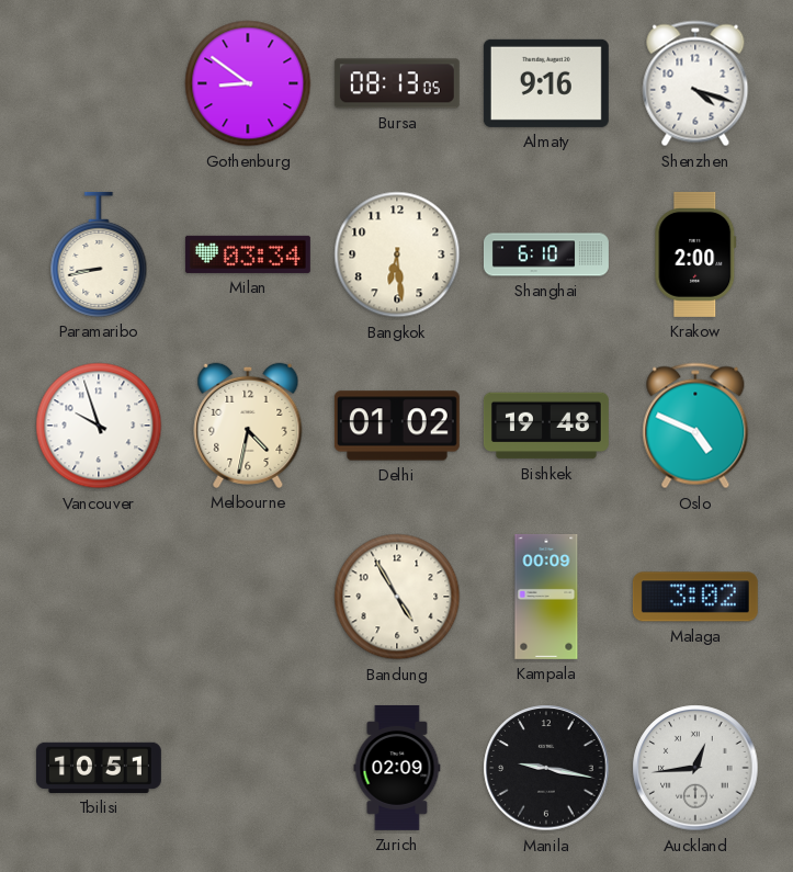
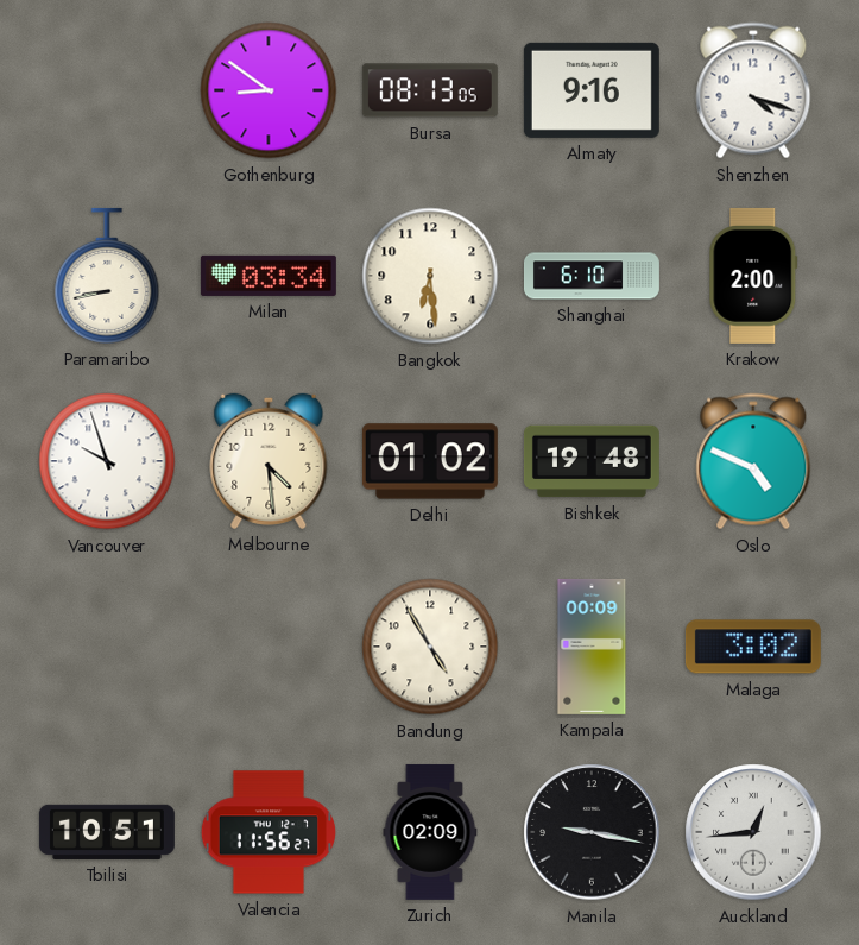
Melbourne: 4:32 -> 4:29 (269, 461)
Valencia: none -> 11:56 (269, 832)
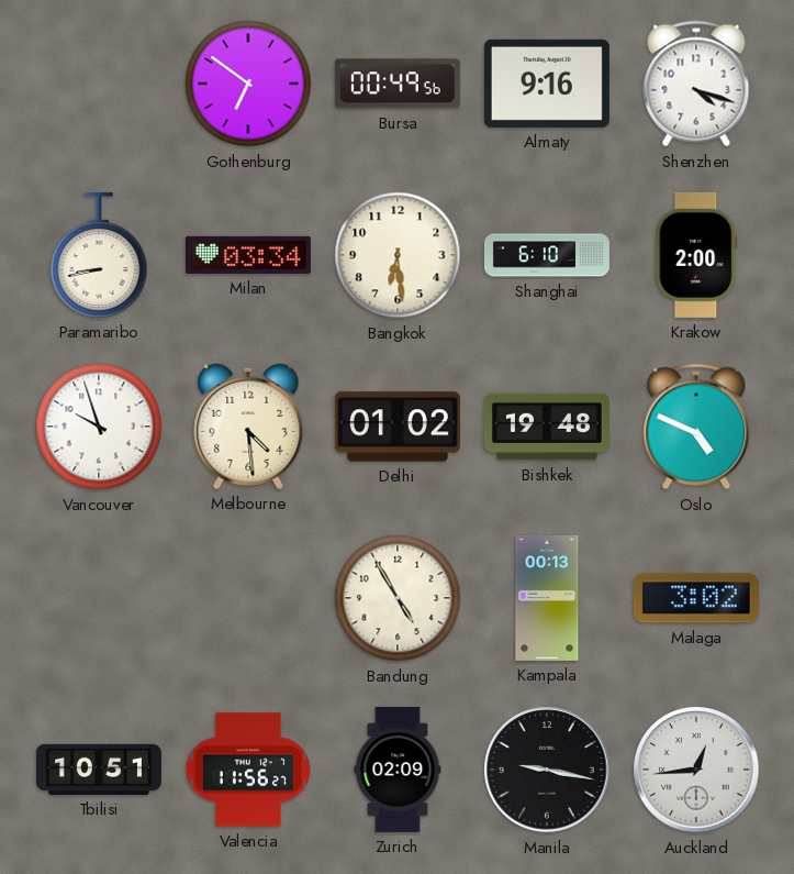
Gothenburg: 8:51 -> 6:51 (248, 84)
Bursa: 08:13 -> 00:49 (398, 84)
Kampala: 00:09 -> 00:13 (547, 598)
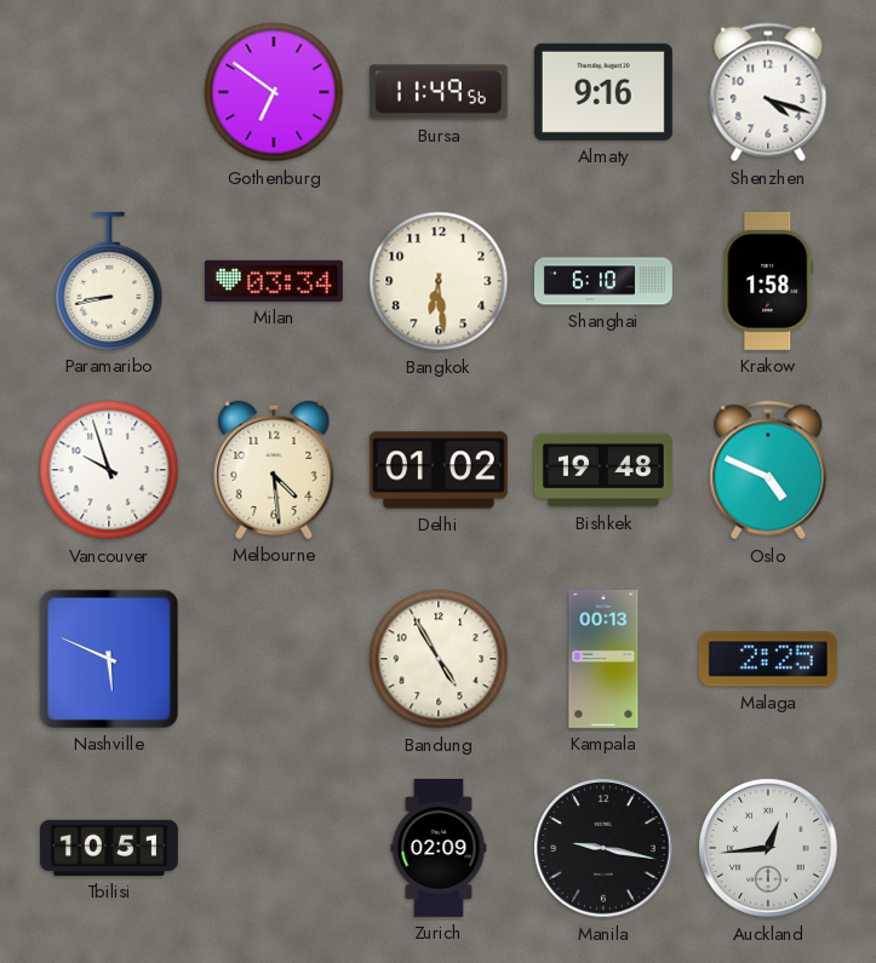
Bursa: 00:49 -> 11:49 (439, 92)
Krakow: 2:00 -> 1:58 (768, 281)
Nashville: none -> 5:49 (109, 659)
Malaga: 3:02 -> 2:25 (768, 659)
Valencia: 11:56 -> none (248, 770)
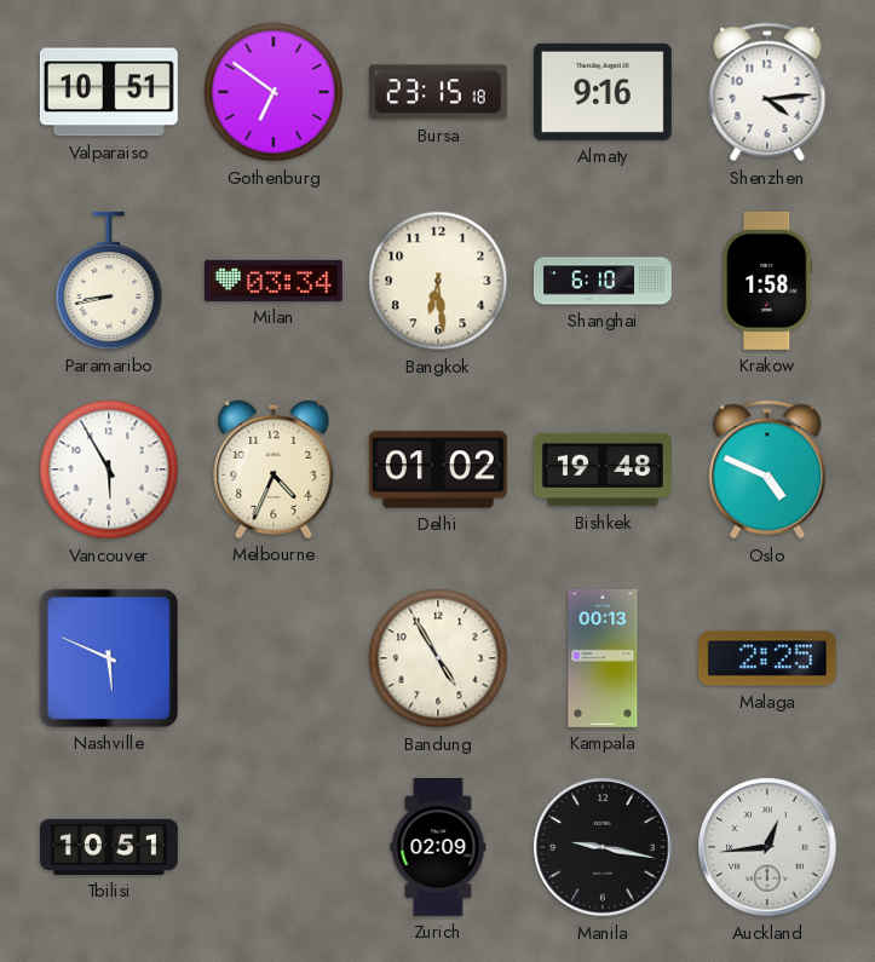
Valparaiso: none -> 10:51 (109, 92)
Bursa: 11:49 -> 23:15 (438, 92)
Shenzhen: 4:18 -> 4:14 (767, 92)
Vancouver: 9:57 -> 5:55 (109, 470)
Melbourne: 4:29 -> 4:34 (274, 470)
